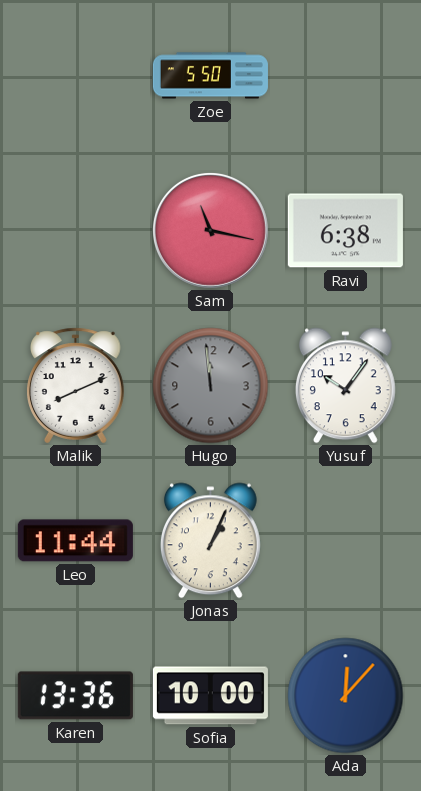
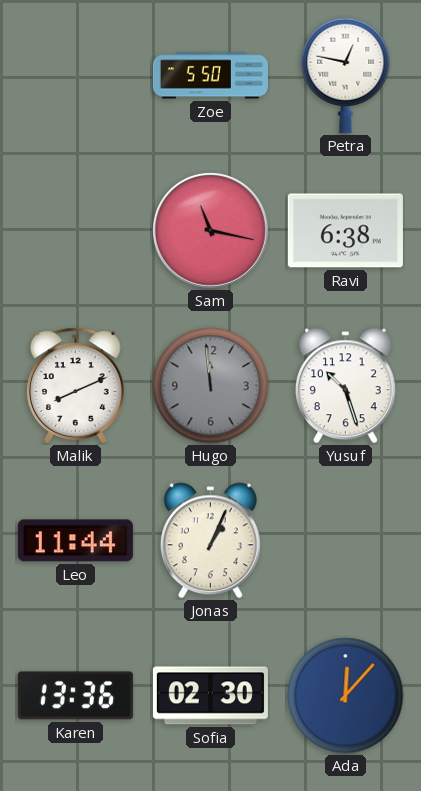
Petra: none -> 12:47 (346, 75)
Yusuf: 10:06 -> 10:27 (345, 386)
Sofia: 10:00 -> 02:30 (210, 696)
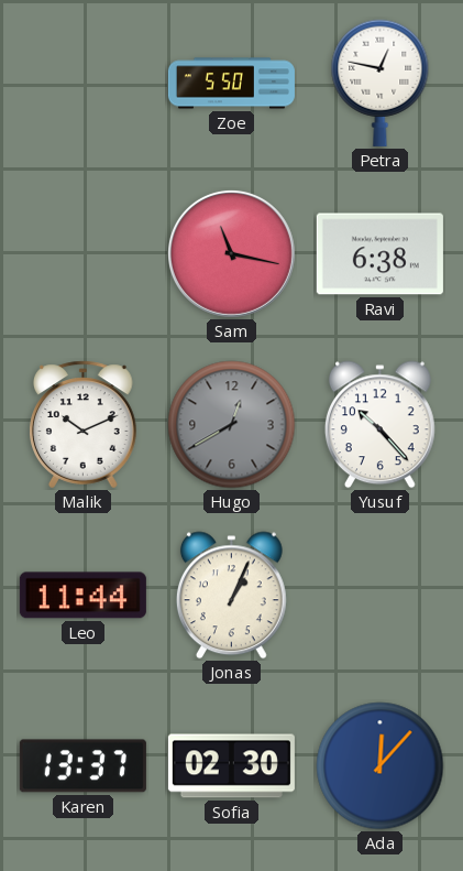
Malik: 8:11 -> 10:11 (84, 425)
Hugo: 11:59 -> 12:40 (232, 425)
Yusuf: 10:27 -> 10:23 (379, 425)
Karen: 13:36 -> 13:37 (82, 766)
